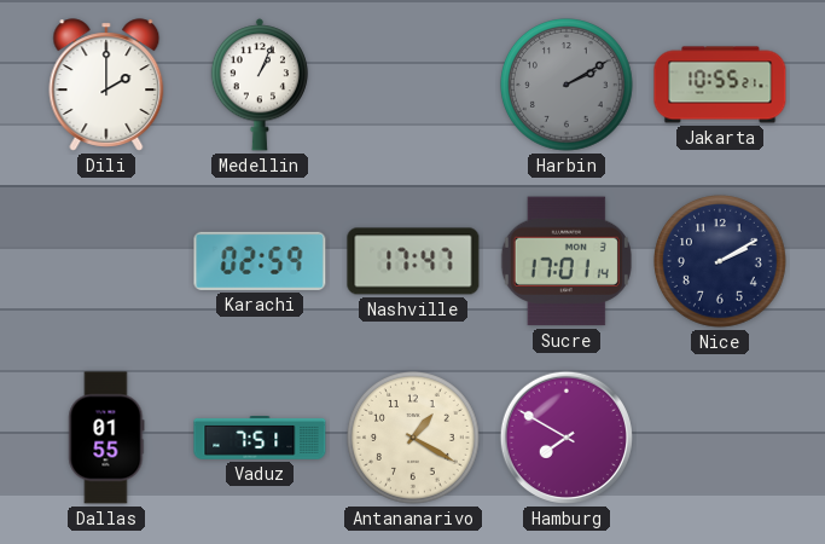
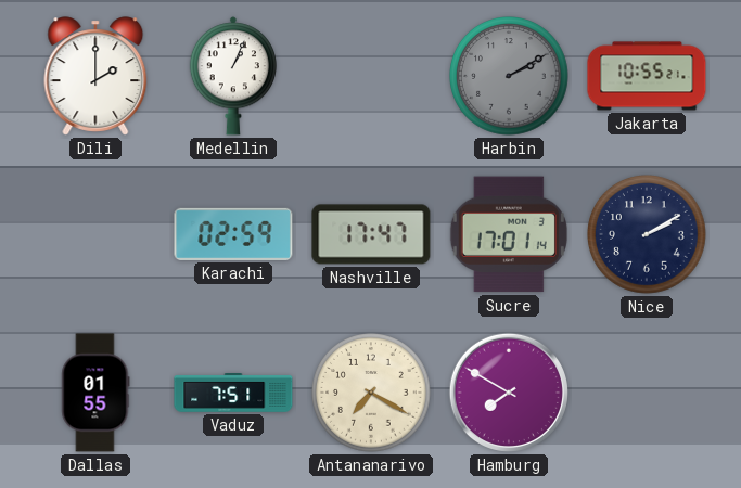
Antananarivo: 1:20 -> 7:20 (372, 394)
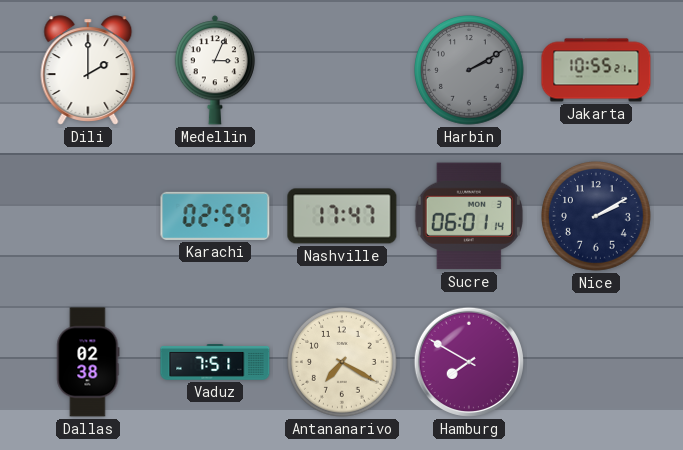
Medellin: 1:04 -> 3:04 (214, 70)
Sucre: 17:01 -> 06:01 (469, 216)
Dallas: 01:55 -> 02:38 (88, 362)
